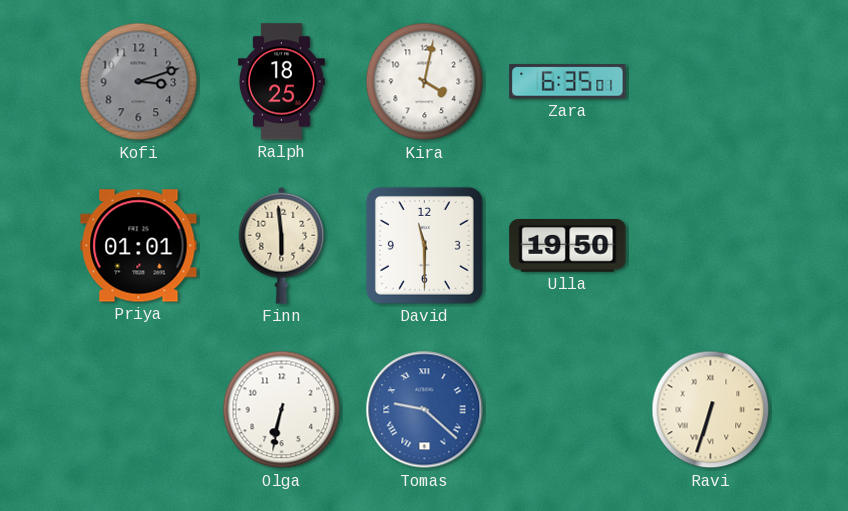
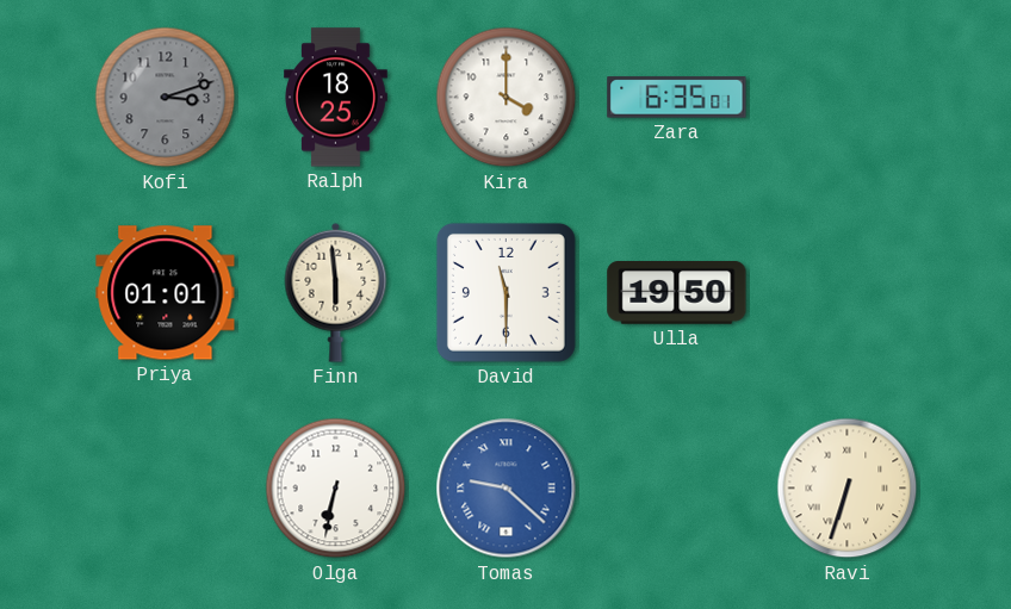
Kira: 4:02 -> 4:00 (507, 98)
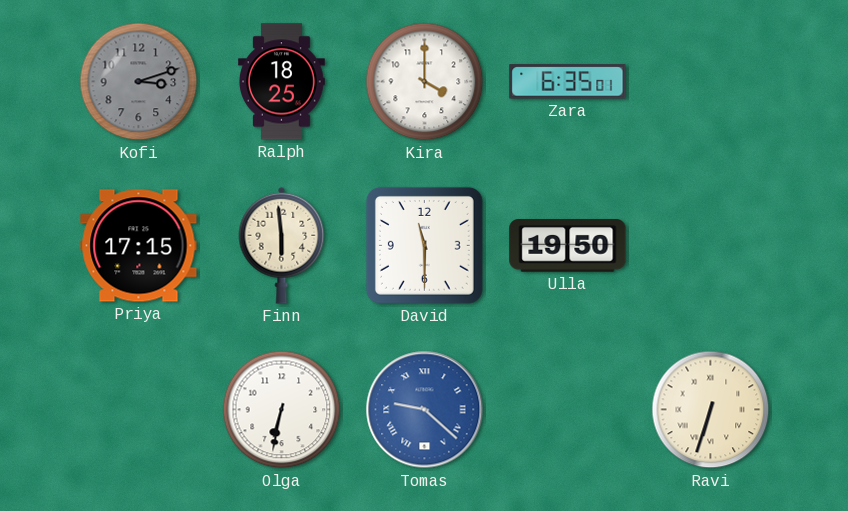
Priya: 01:01 -> 17:15 (139, 246)
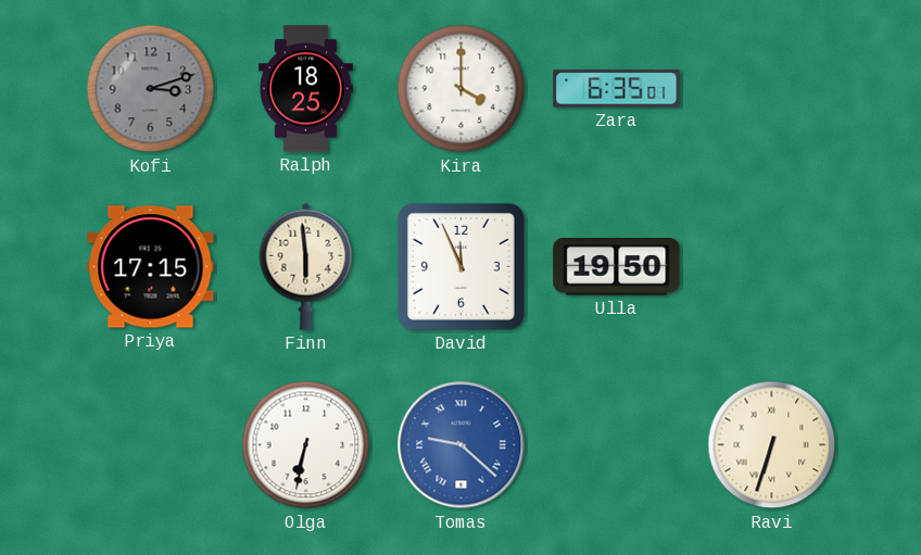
David: 11:30 -> 11:56 (460, 266)
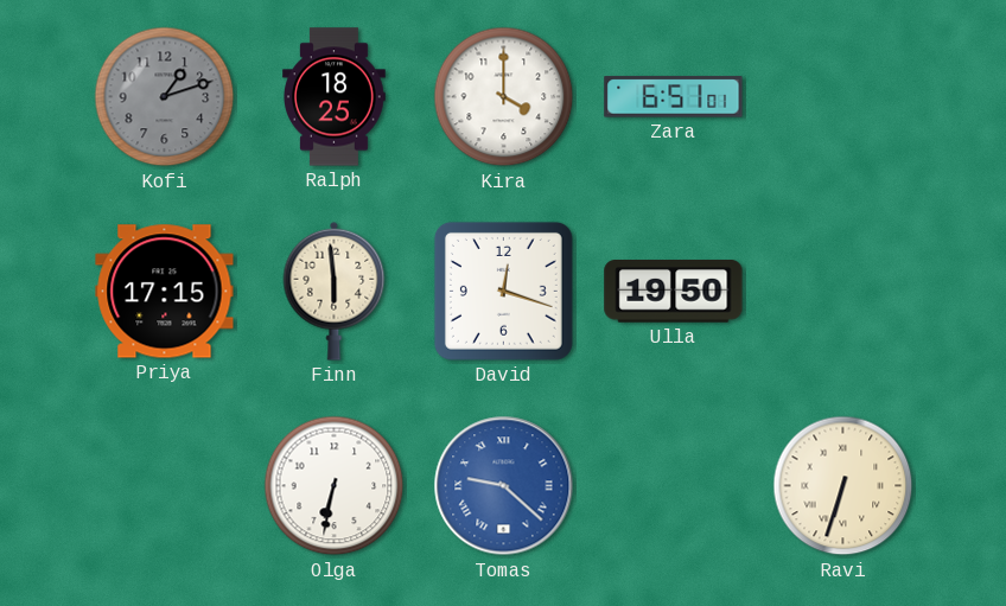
Kofi: 3:12 -> 1:12 (165, 97)
Zara: 6:35 -> 6:51 (674, 97)
David: 11:56 -> 12:18 (503, 291)
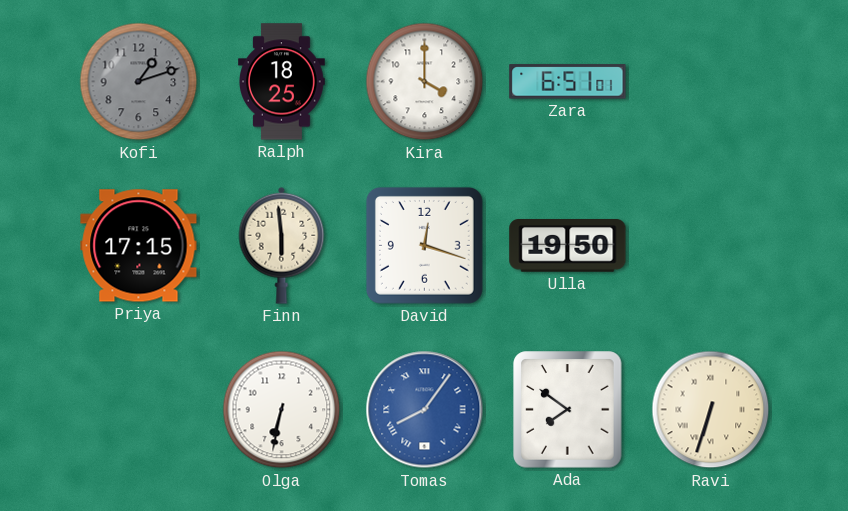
Tomas: 9:22 -> 8:06 (425, 410)
Ada: none -> 7:51 (568, 410)
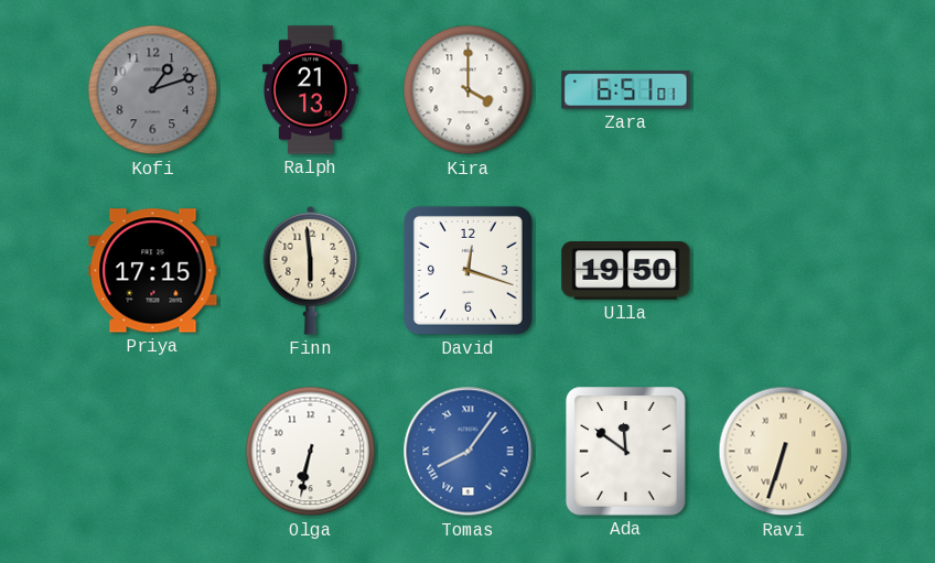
Ralph: 18:25 -> 21:13 (311, 90)
Ada: 7:51 -> 11:51 (626, 452)
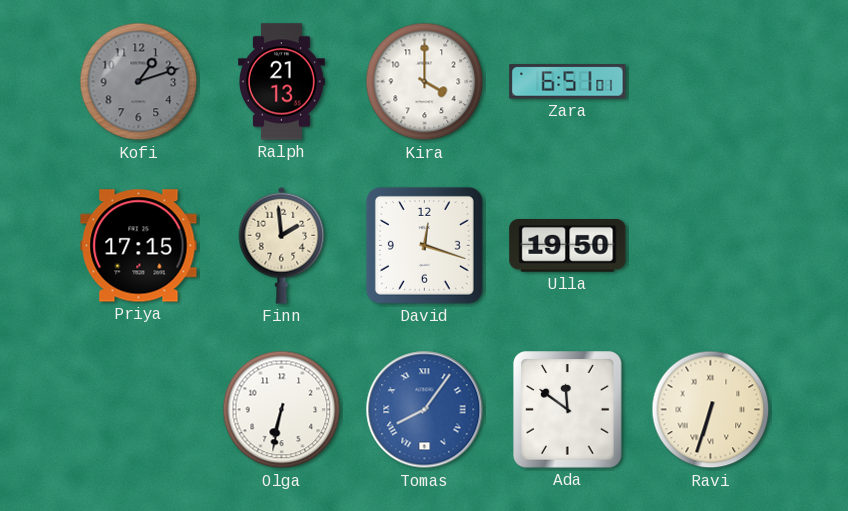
Finn: 5:59 -> 1:59 (282, 245)
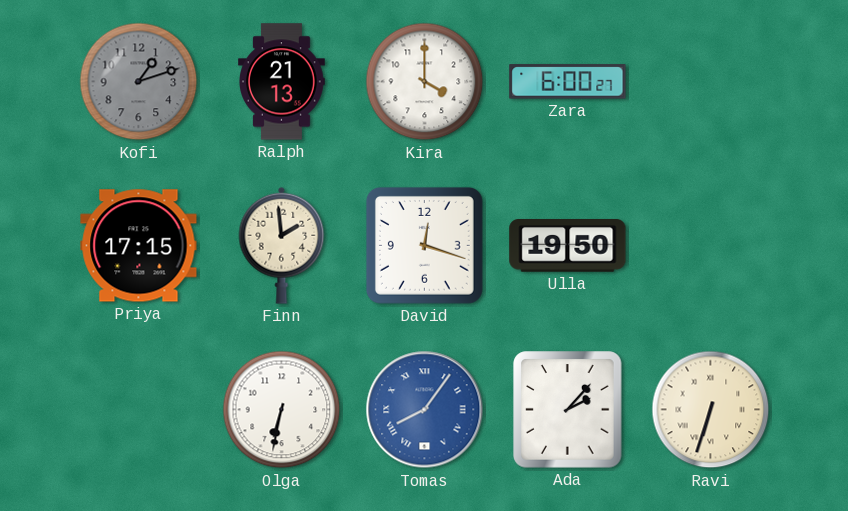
Zara: 6:51 -> 6:00 (568, 82)
Ada: 11:51 -> 2:07 (568, 410)
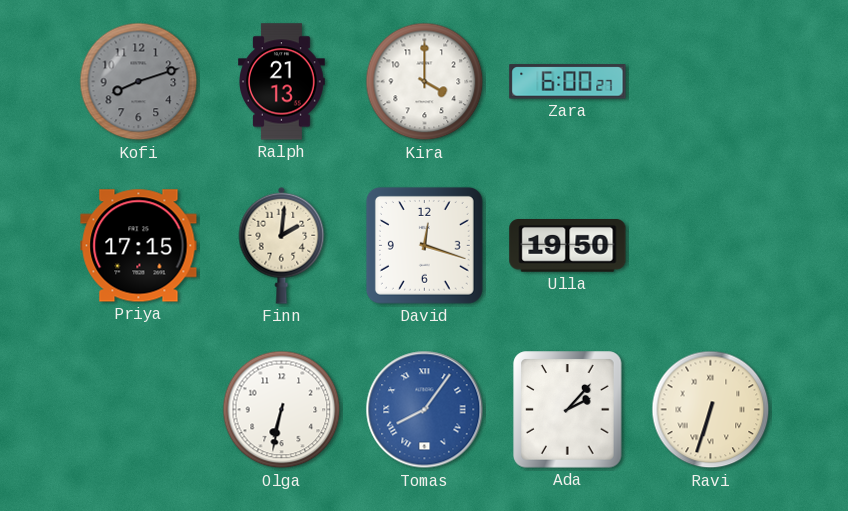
Kofi: 1:12 -> 8:12 (139, 82)
Finn: 1:59 -> 2:01 (282, 245)
